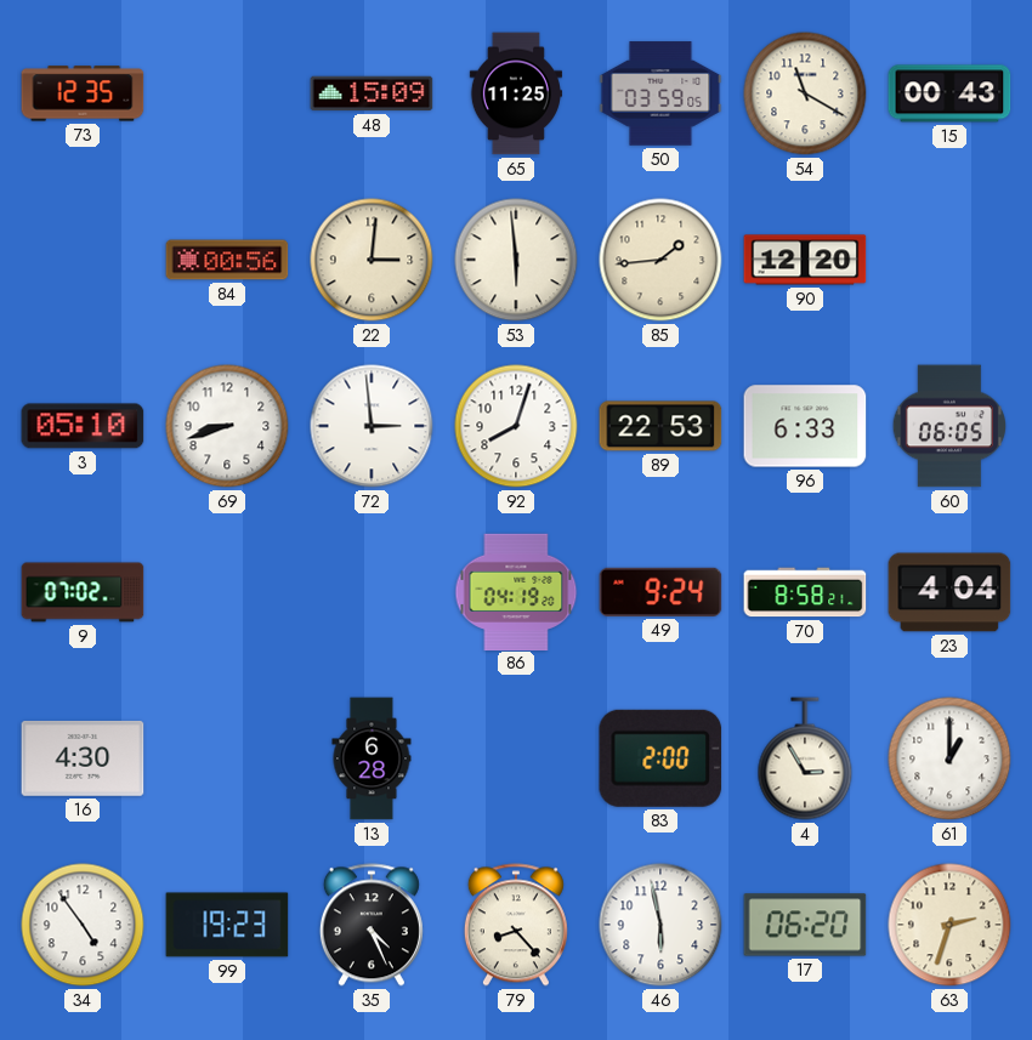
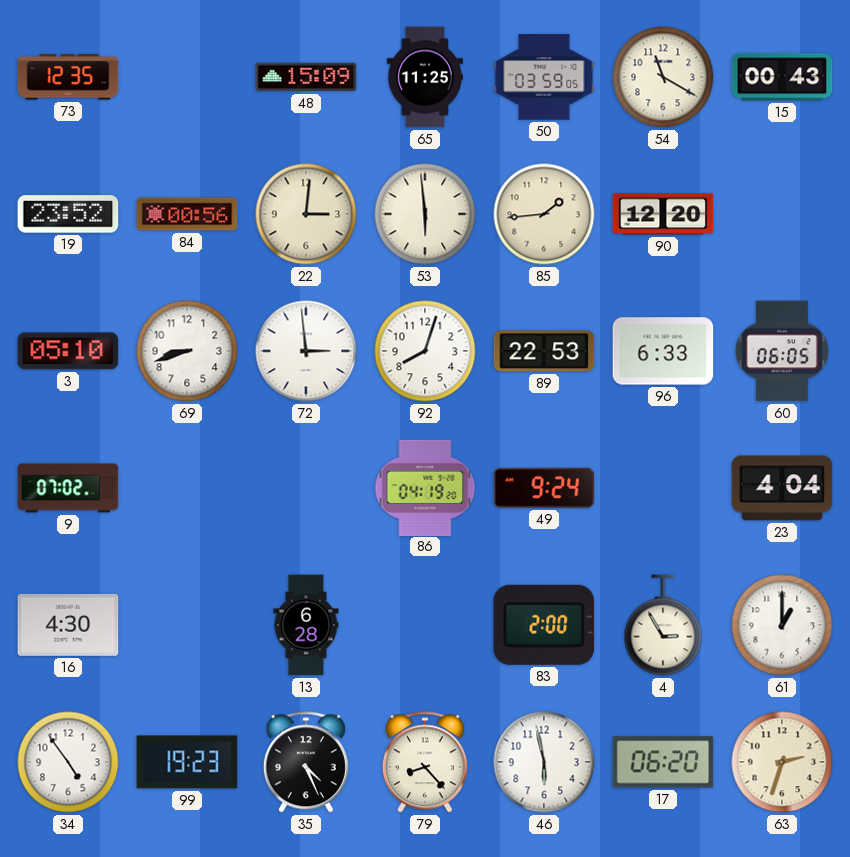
19: none -> 23:52 (68, 214)
70: 8:58 -> none (805, 592)
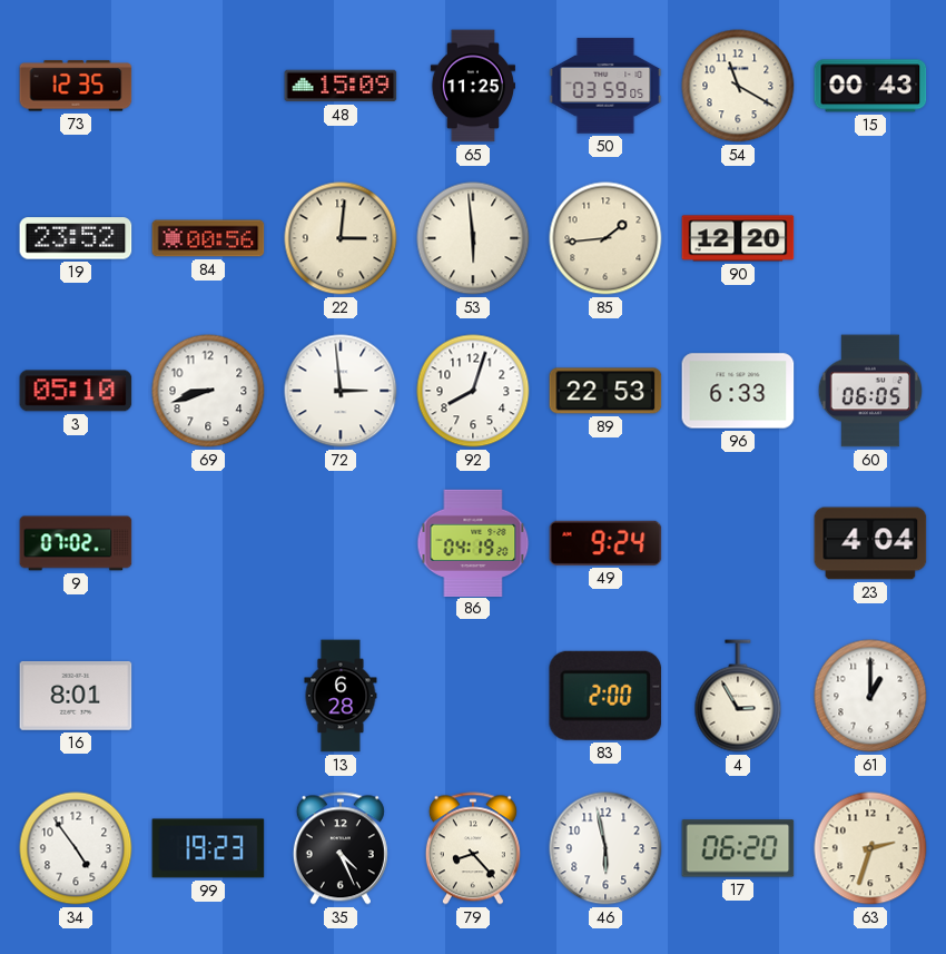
16: 4:30 -> 8:01 (76, 696)
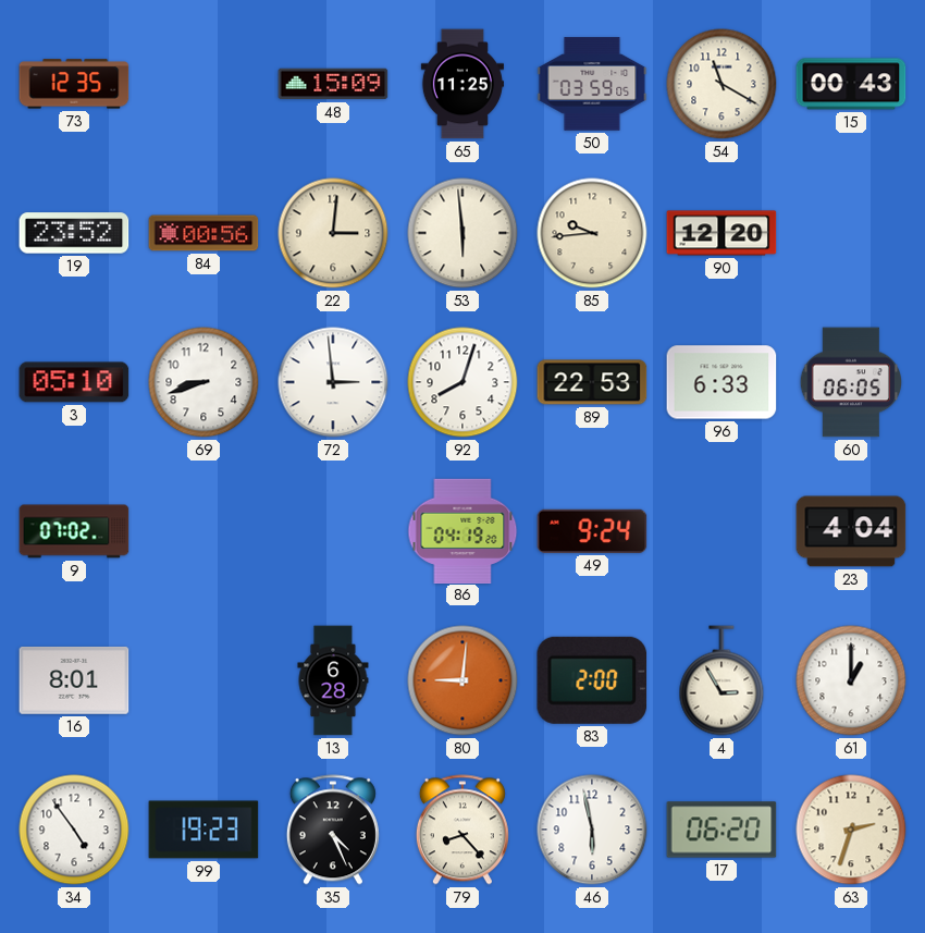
85: 1:44 -> 9:44 (592, 233)
80: none -> 9:01 (462, 680)
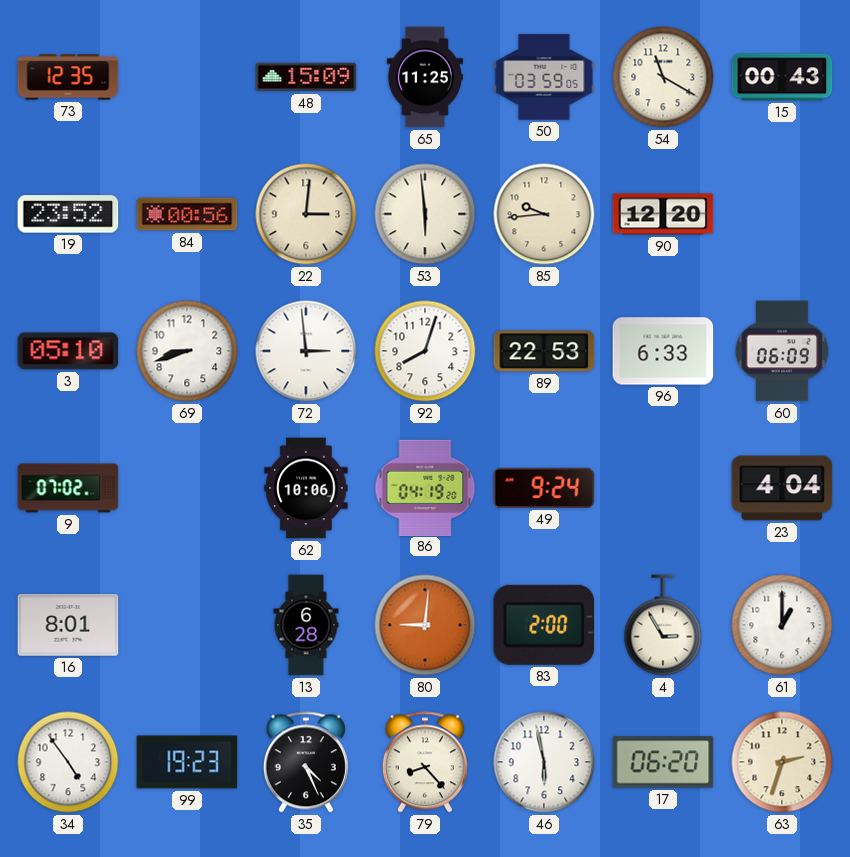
60: 06:05 -> 06:09 (782, 351)
62: none -> 10:06 (306, 488)
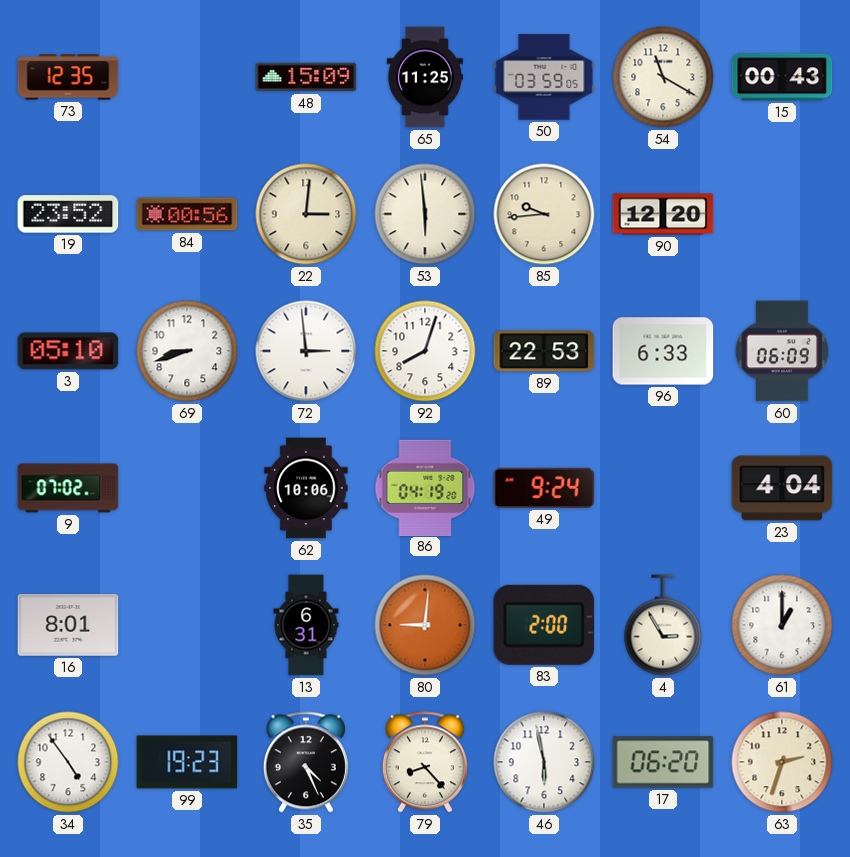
13: 6:28 -> 6:31 (306, 625)
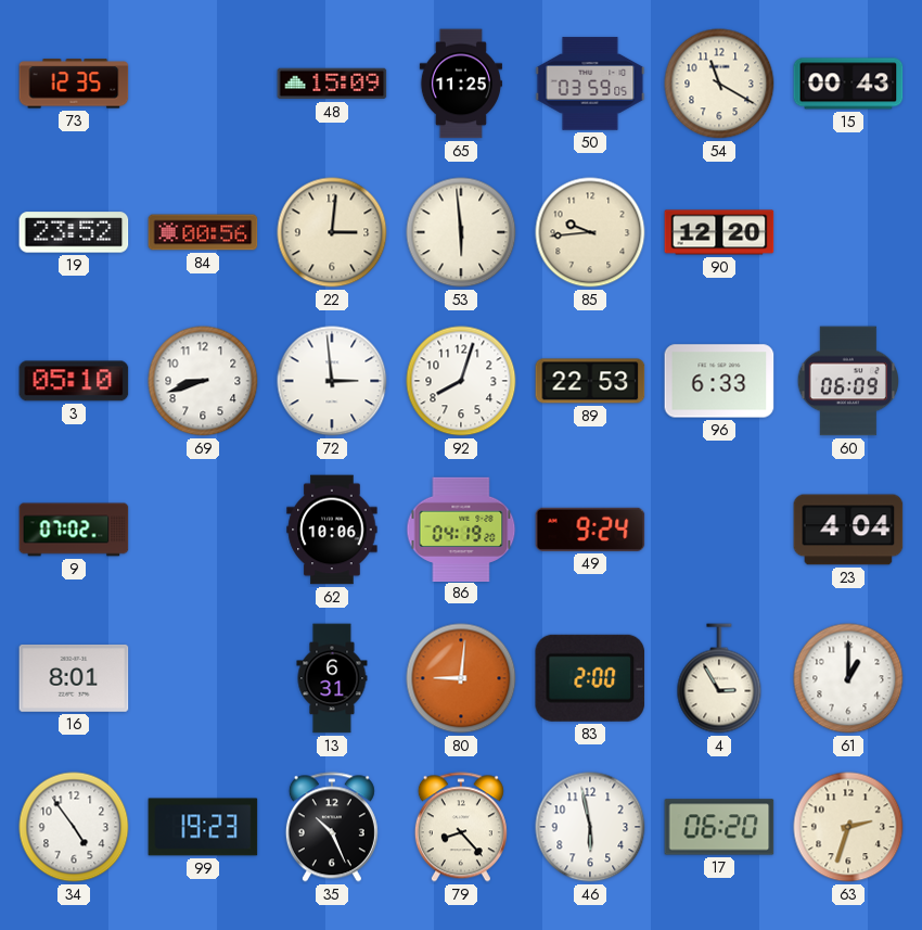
35: 4:26 -> 10:26 (332, 827)
